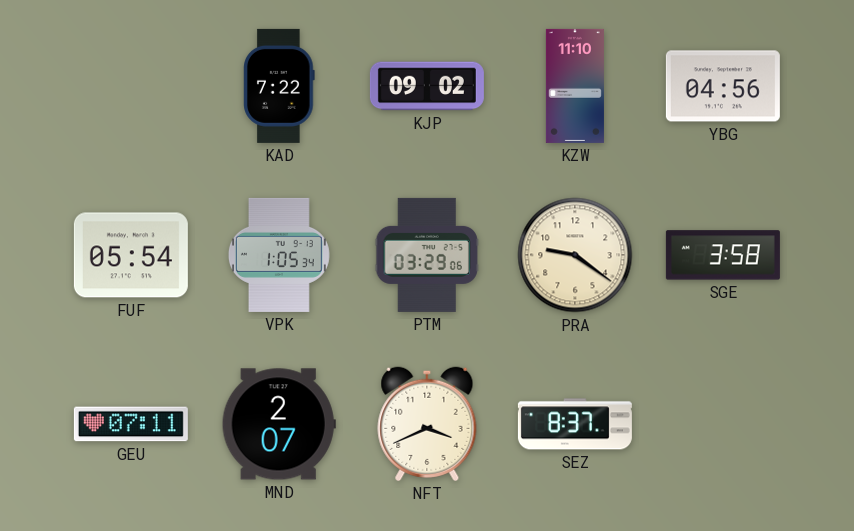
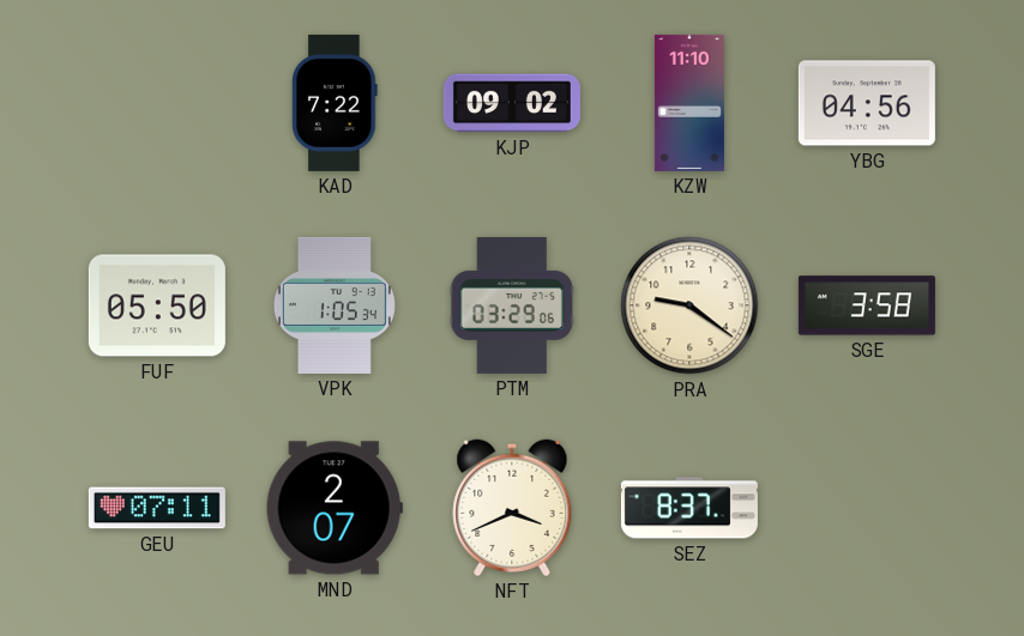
FUF: 05:54 -> 05:50 (157, 305)
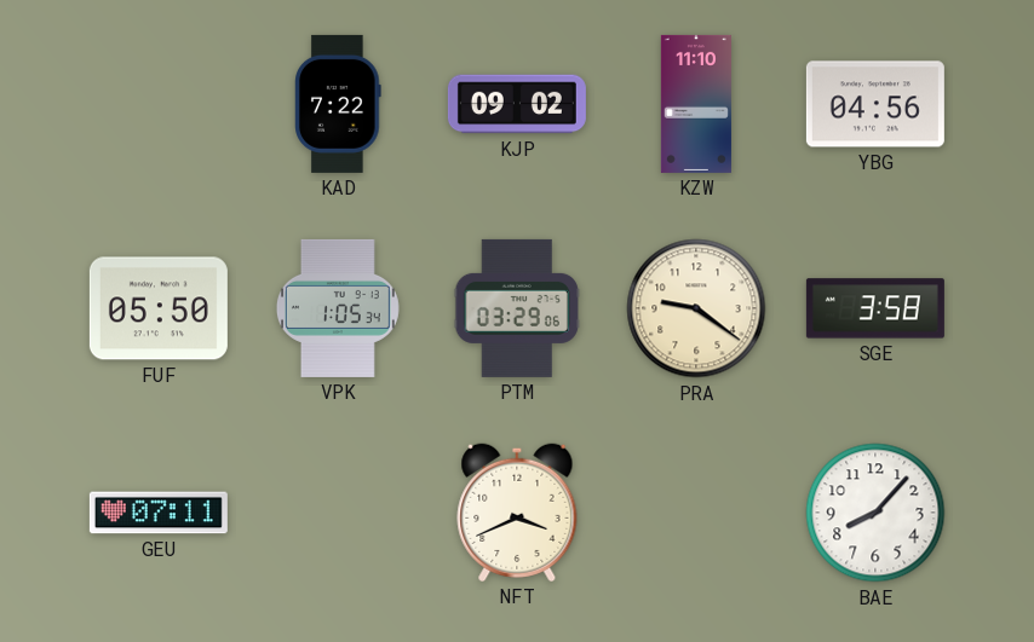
MND: 2:07 -> none (335, 508)
SEZ: 8:37 -> none (689, 508)
BAE: none -> 8:07 (875, 513)
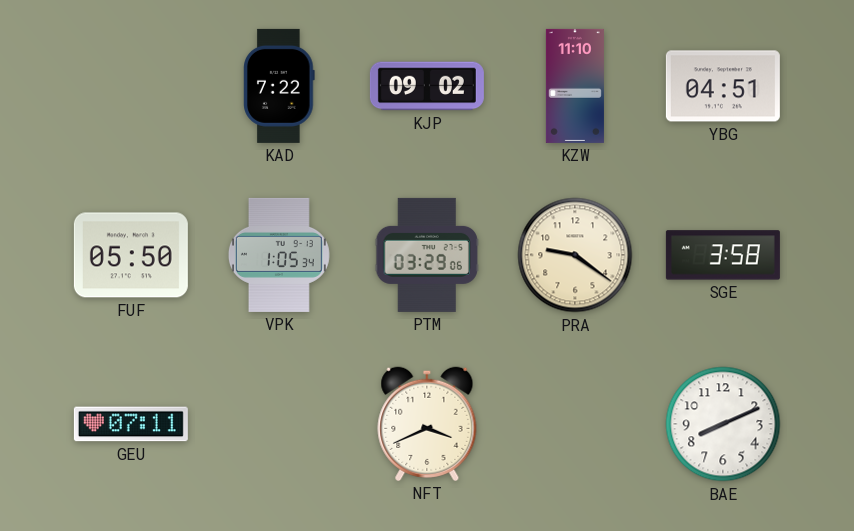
YBG: 04:56 -> 04:51 (723, 86)
BAE: 8:07 -> 8:11 (723, 424)
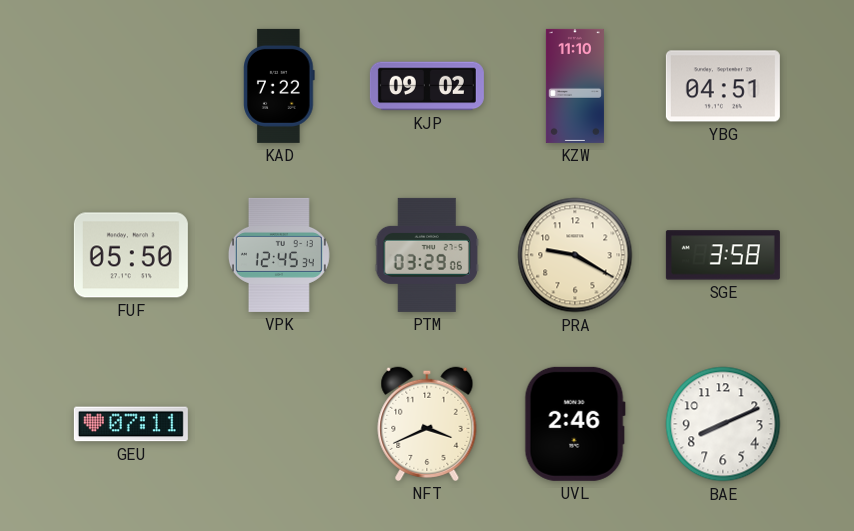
VPK: 1:05 -> 12:45 (279, 255)
PRA: 9:21 -> 9:20 (575, 255)
UVL: none -> 2:46 (575, 424)
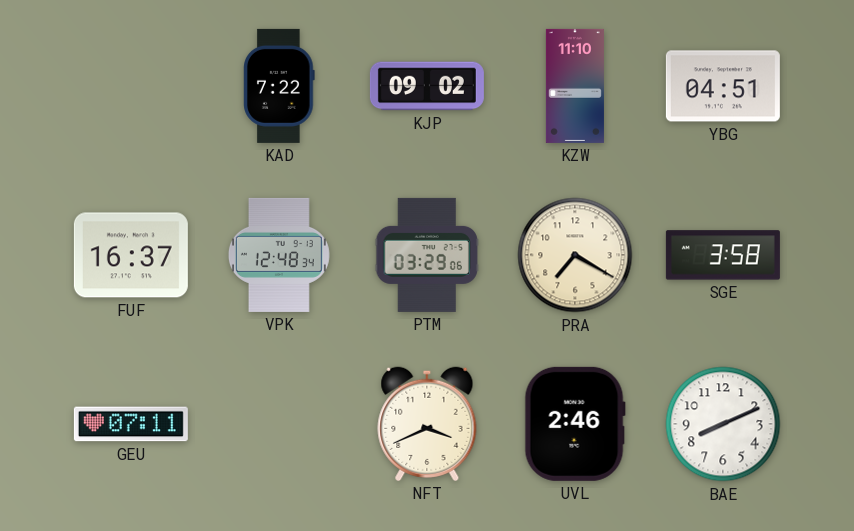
FUF: 05:50 -> 16:37 (131, 255)
VPK: 12:45 -> 12:48 (279, 255)
PRA: 9:20 -> 7:20 (575, 255)
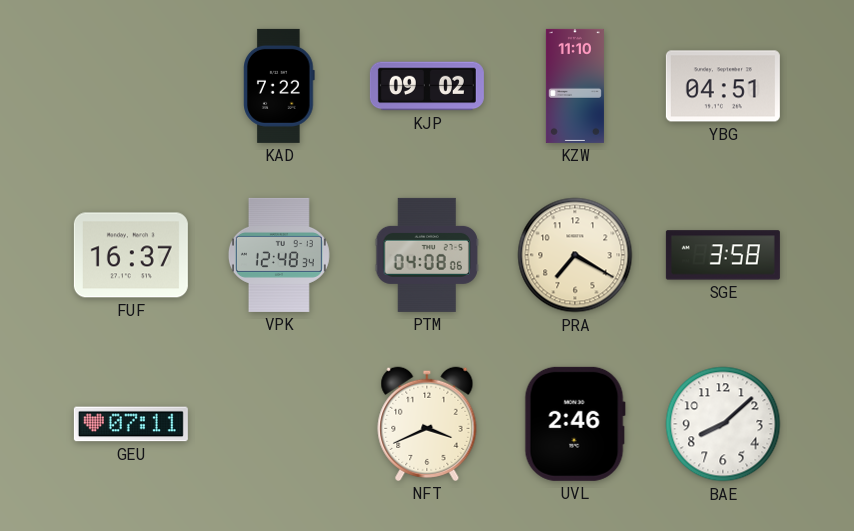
PTM: 03:29 -> 04:08 (427, 255)
BAE: 8:11 -> 8:08 (723, 424)
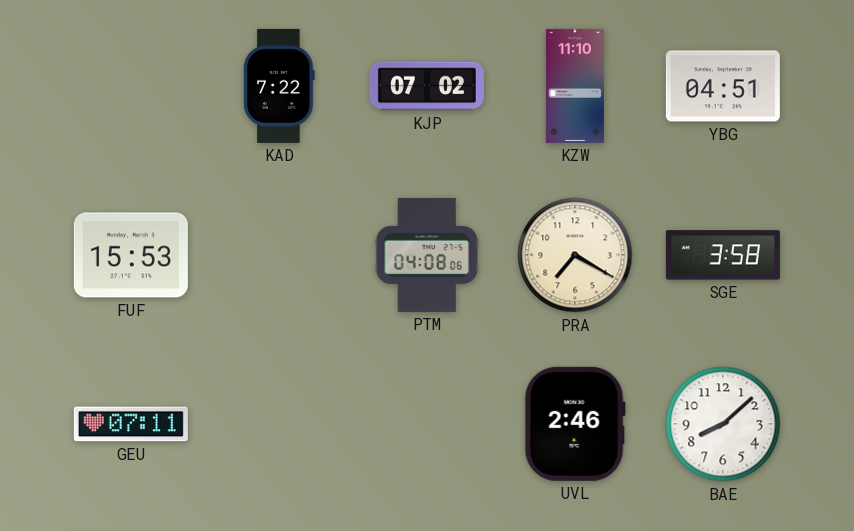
KJP: 09:02 -> 07:02 (427, 86)
FUF: 16:37 -> 15:53 (131, 255)
VPK: 12:48 -> none (279, 255)
NFT: 3:41 -> none (427, 424)
